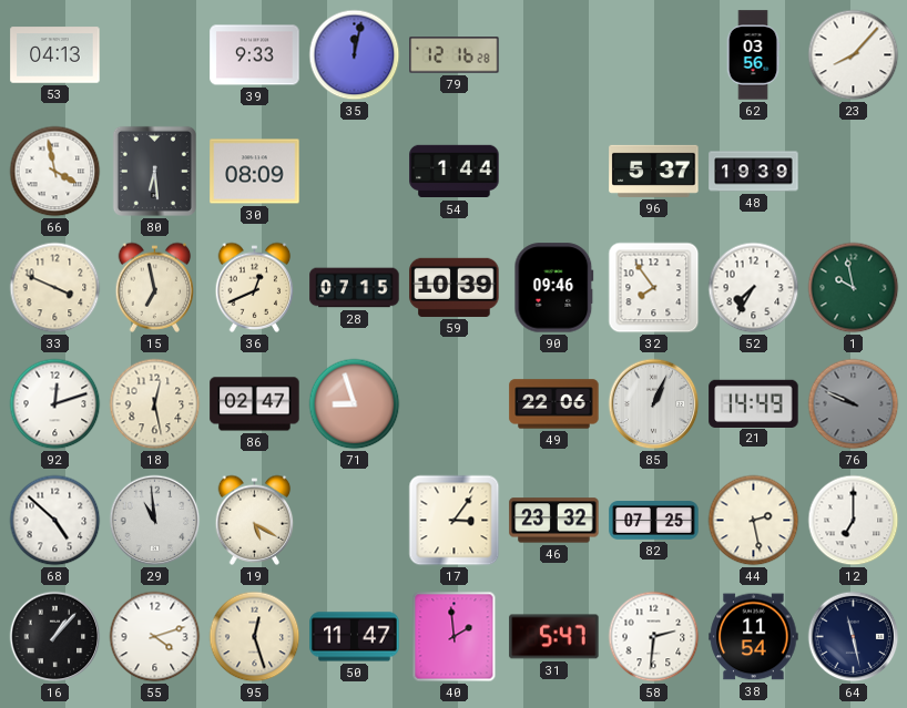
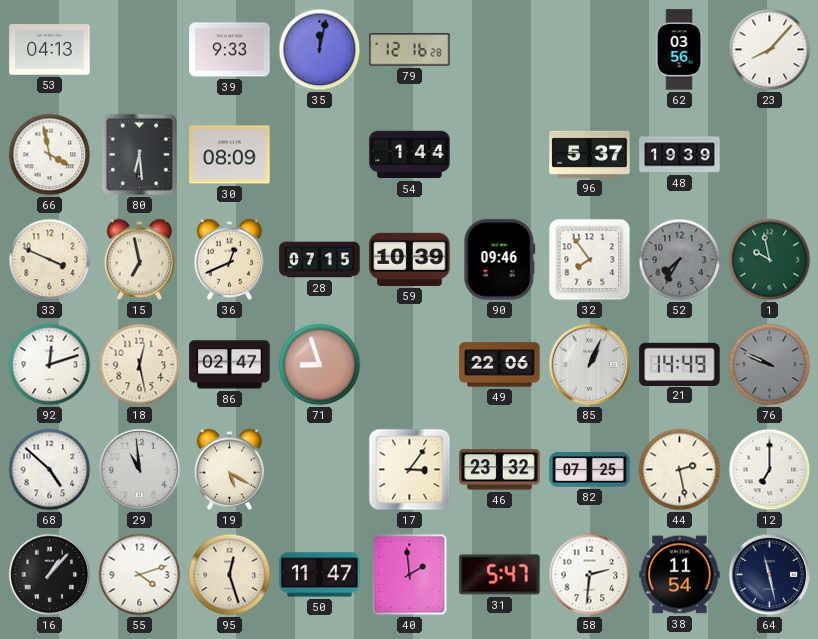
52 dial: white -> grey (680, 260)
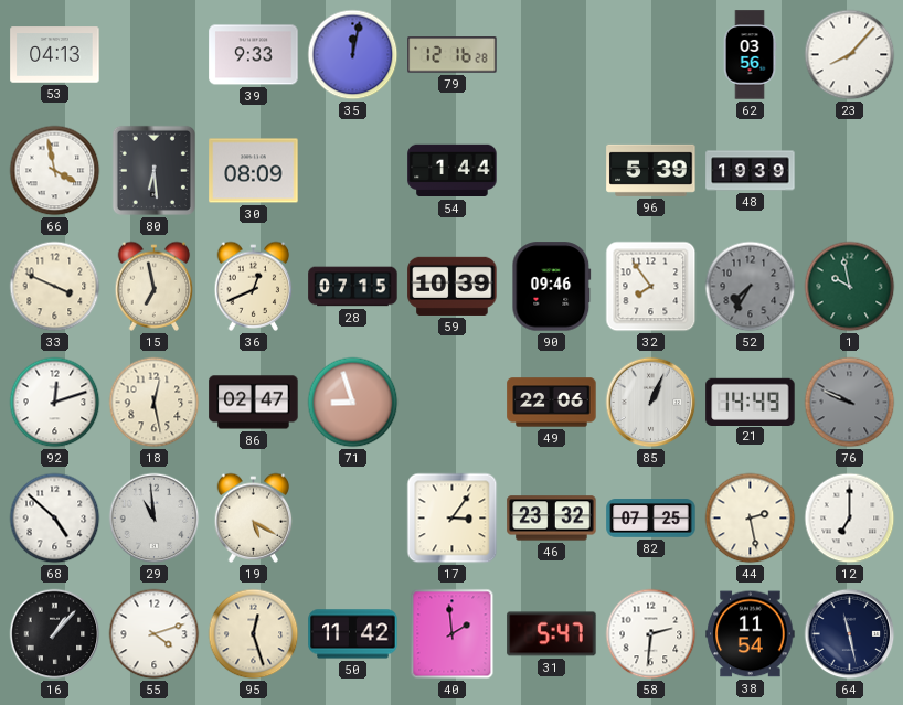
96: 5:37 -> 5:39 (651, 170)
50: 11:47 -> 11:42 (353, 634)
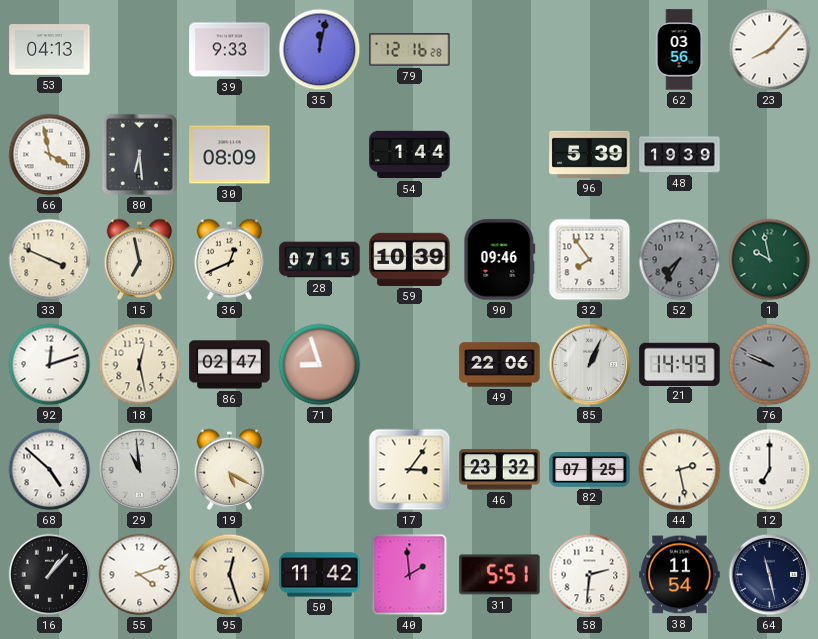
31: 5:47 -> 5:51 (500, 575)
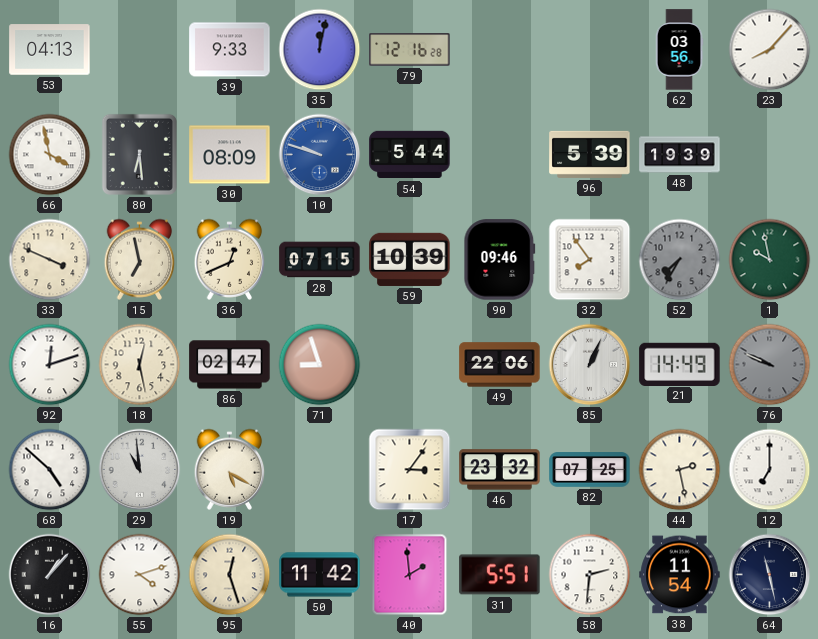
10: none -> 9:48 (320, 155)
54: 1:44 -> 5:44 (410, 155)
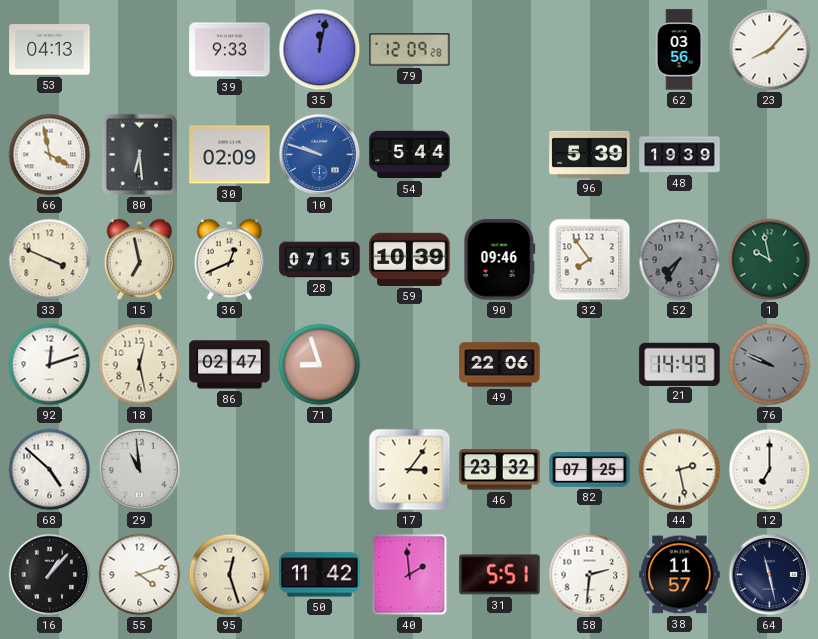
79: 12:16 -> 12:09 (410, 50)
30: 08:09 -> 02:09 (230, 155)
85: 1:04 -> none (590, 365)
19: 5:20 -> none (230, 469)
38: 11:54 -> 11:57 (680, 575)
